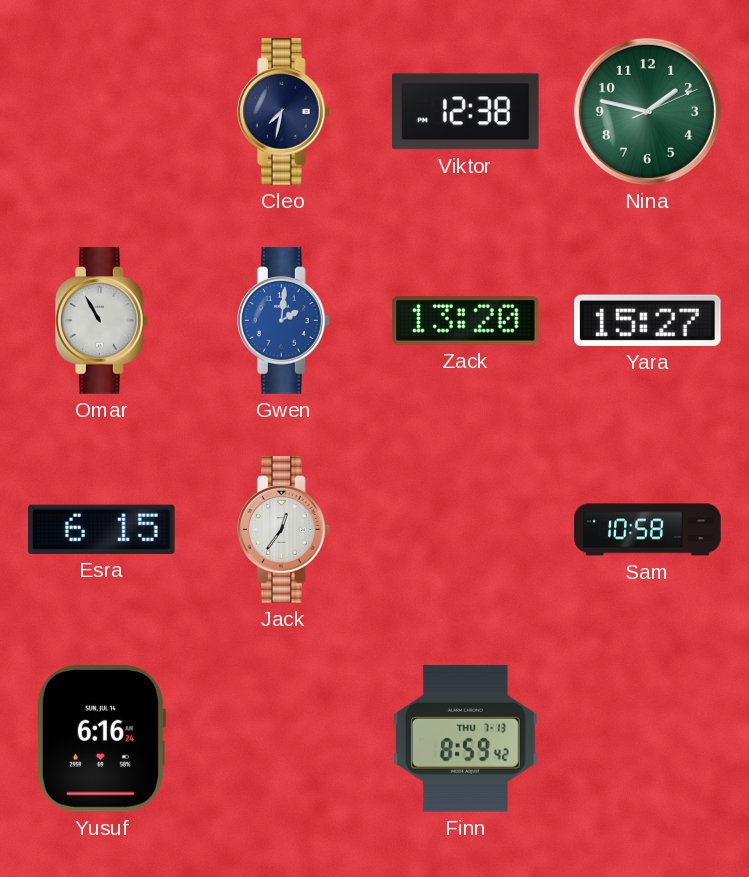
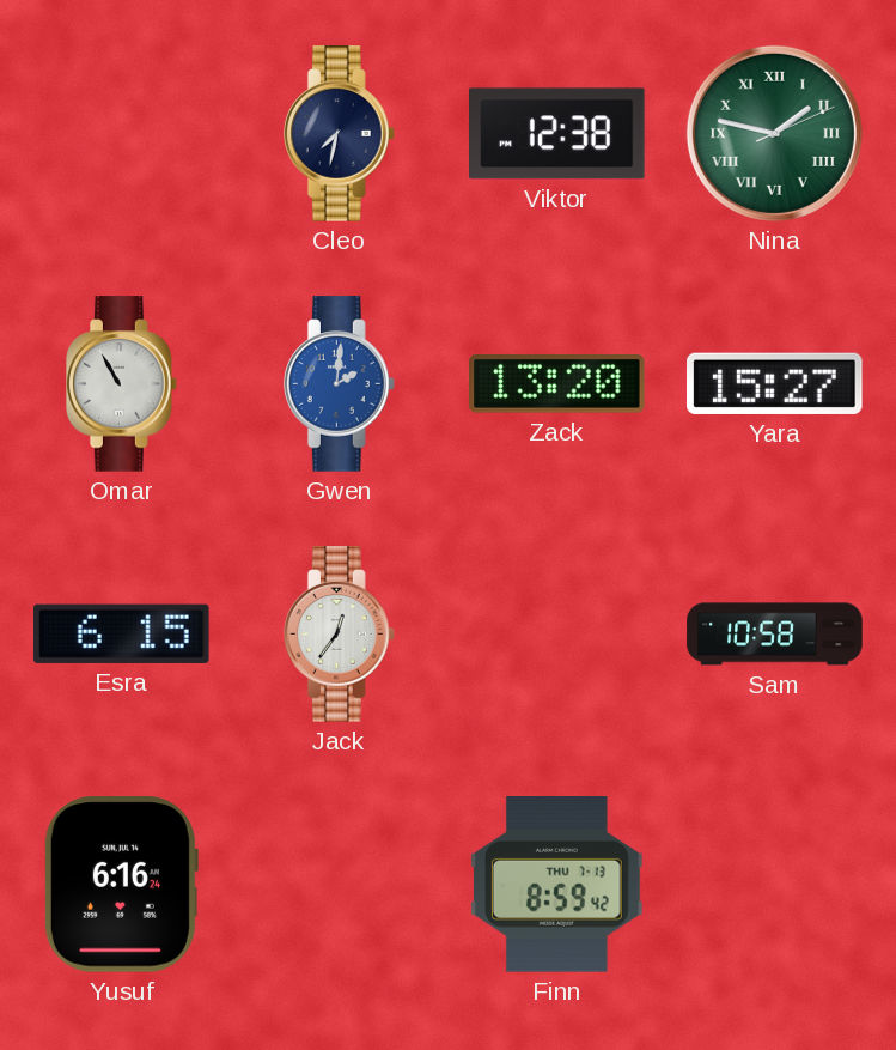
Nina numerals: Arabic -> Roman (774, 133)
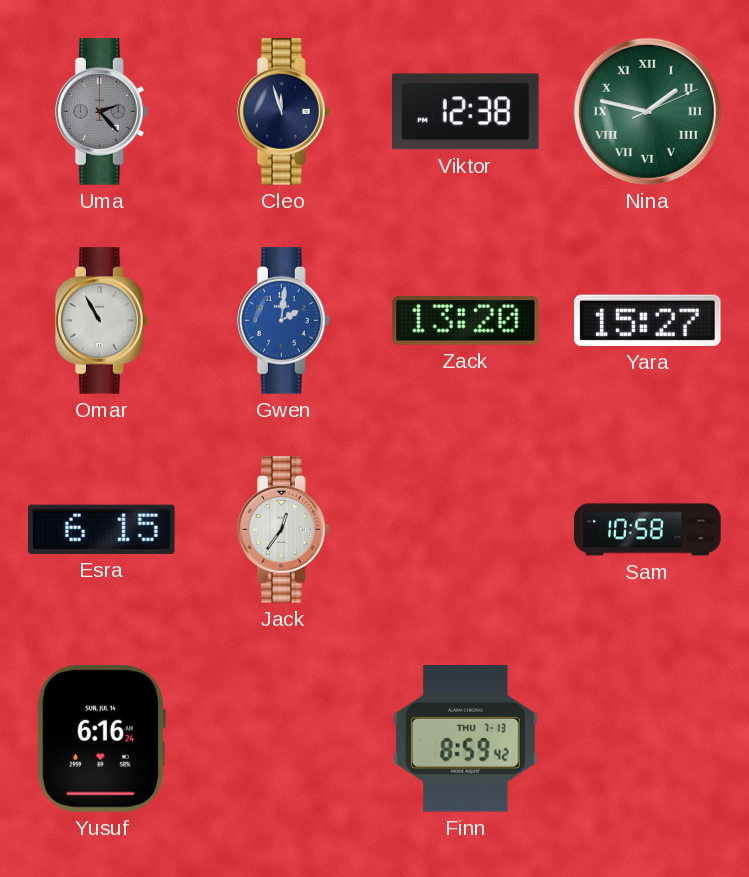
Uma: none -> 2:23 (102, 112)
Cleo: 7:32 -> 11:57 (284, 112)
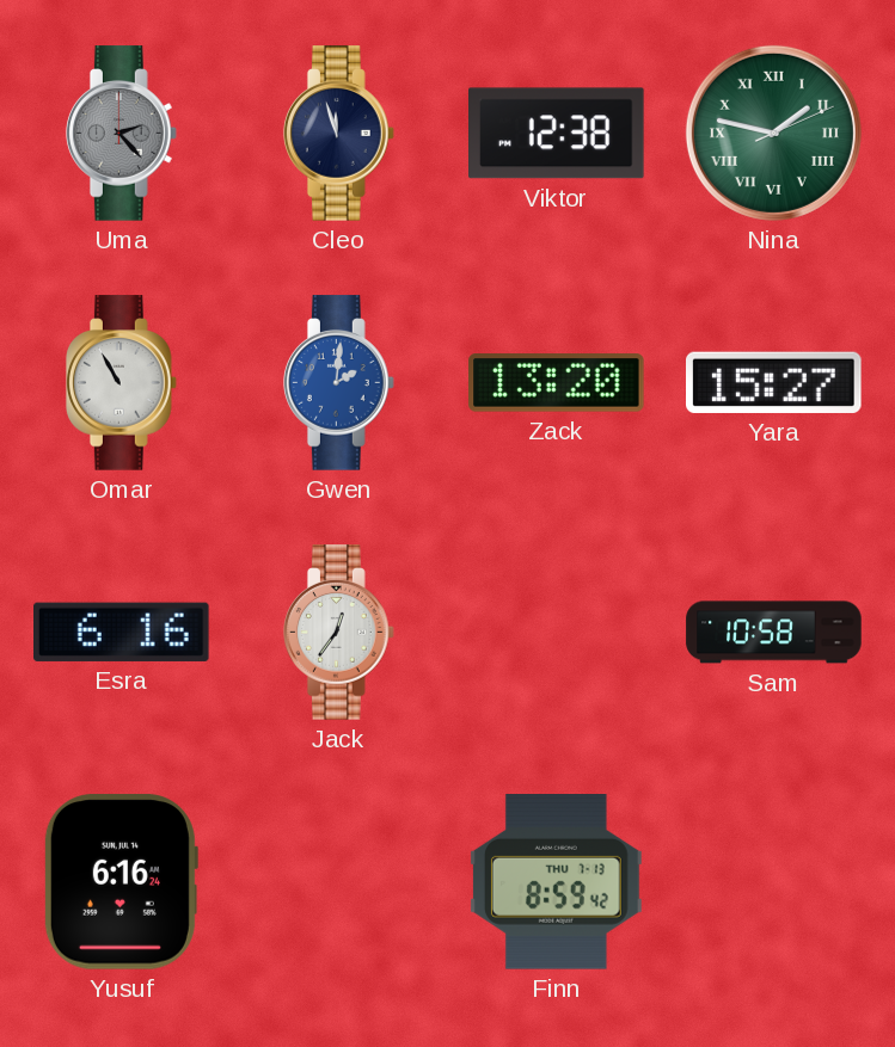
Esra: 6:15 -> 6:16 (122, 632)
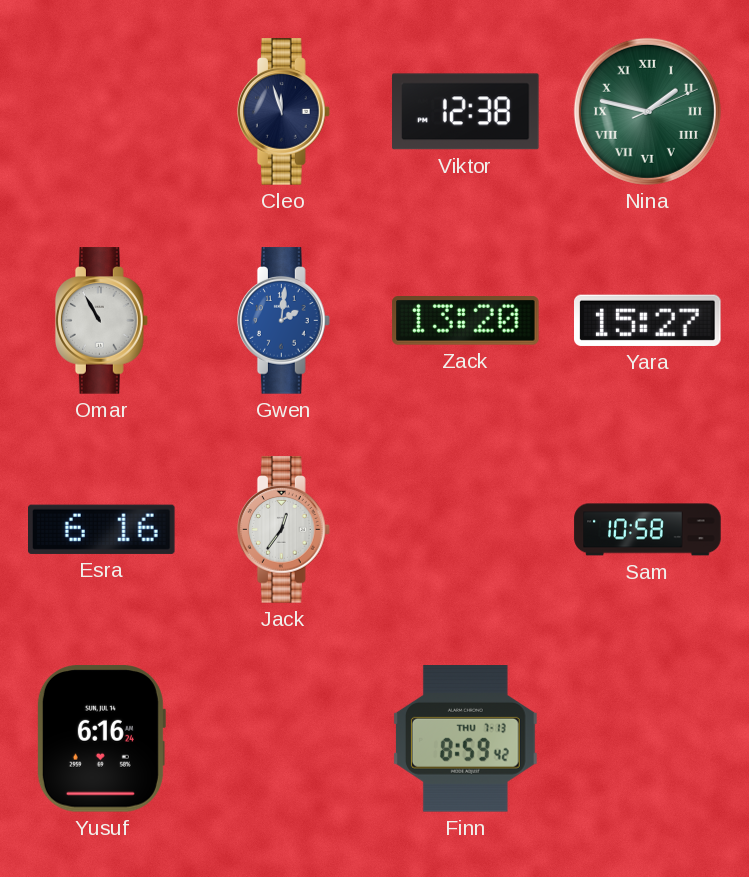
Uma: 2:23 -> none (122, 134)
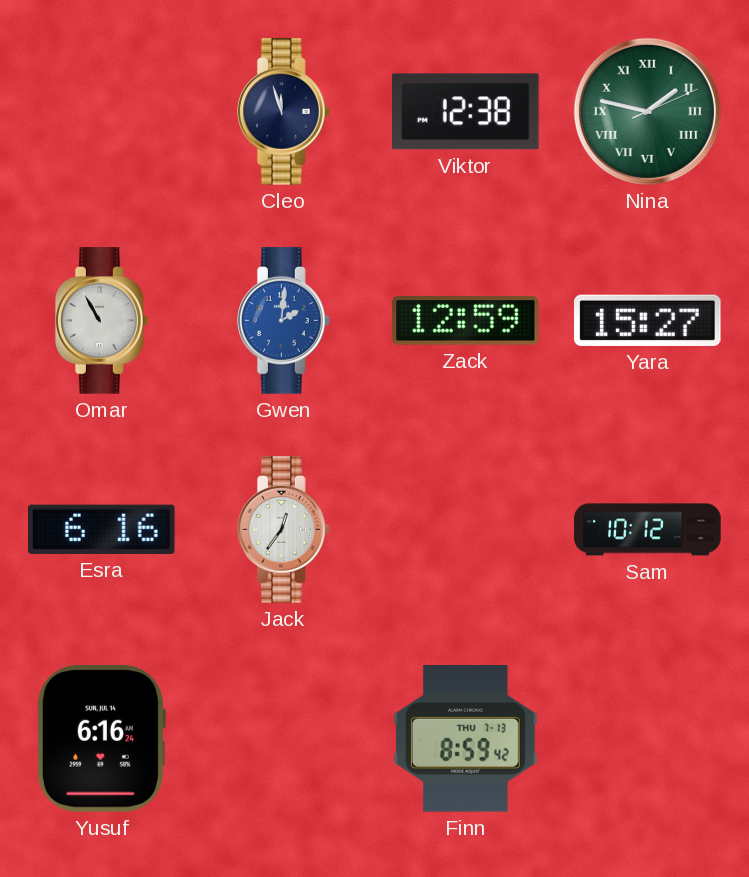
Zack: 13:20 -> 12:59 (466, 321)
Sam: 10:58 -> 10:12 (648, 530)
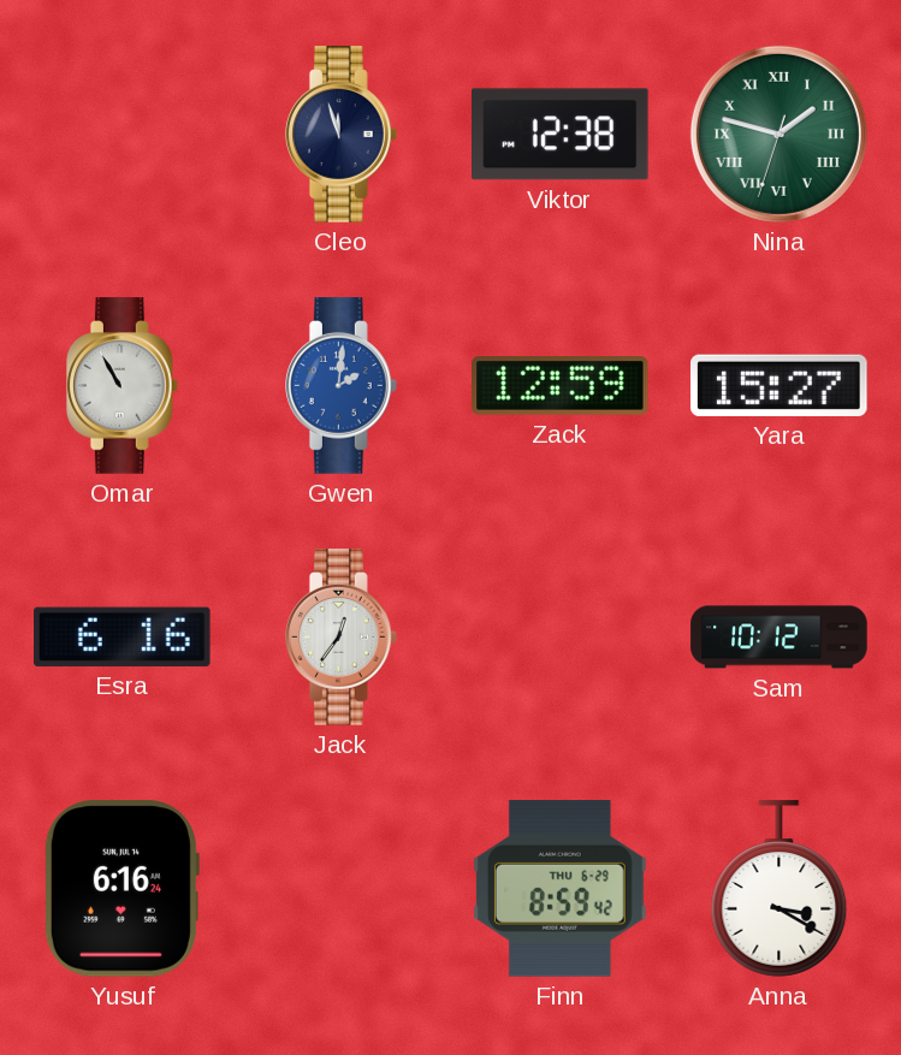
Nina: 1:47:11 -> 1:47:33 (778, 134)
Finn date: THU 7-13 -> THU 6-29 (559, 889)
Anna: none -> 3:20 (780, 889)
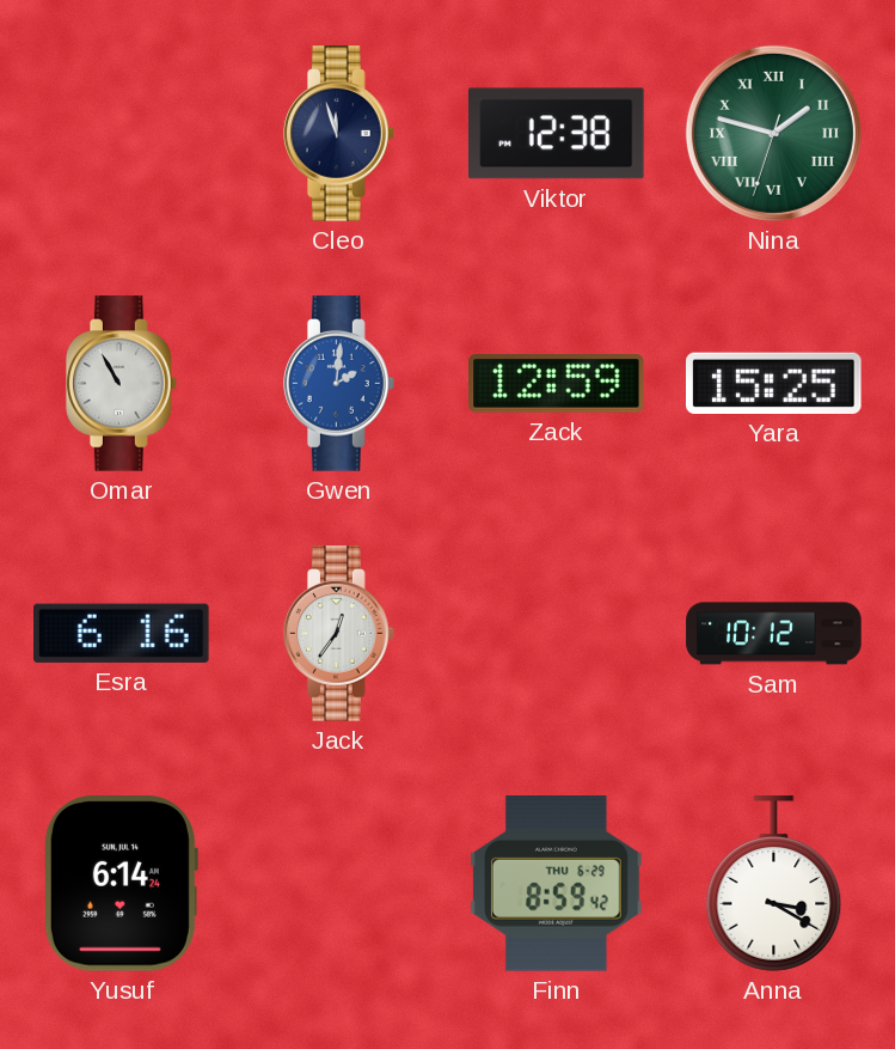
Yara: 15:27 -> 15:25 (774, 383)
Yusuf: 6:16 -> 6:14 (121, 884)
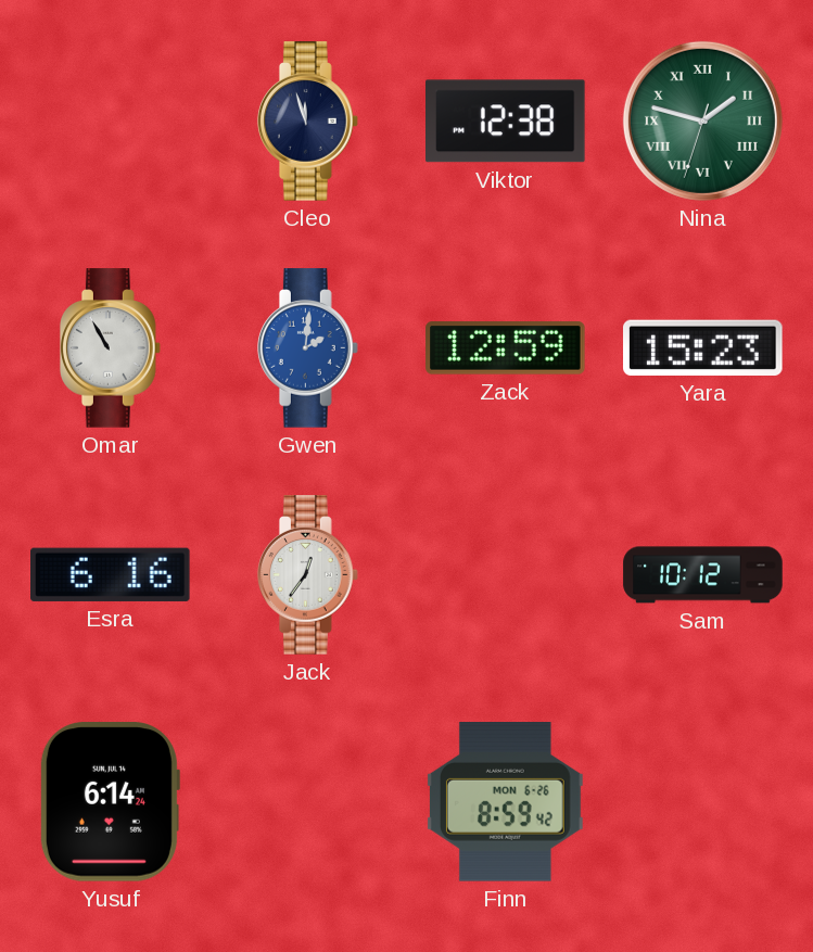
Yara: 15:25 -> 15:23 (703, 347)
Finn date: THU 6-29 -> MON 6-26 (505, 802)
Anna: 3:20 -> none (774, 884)
